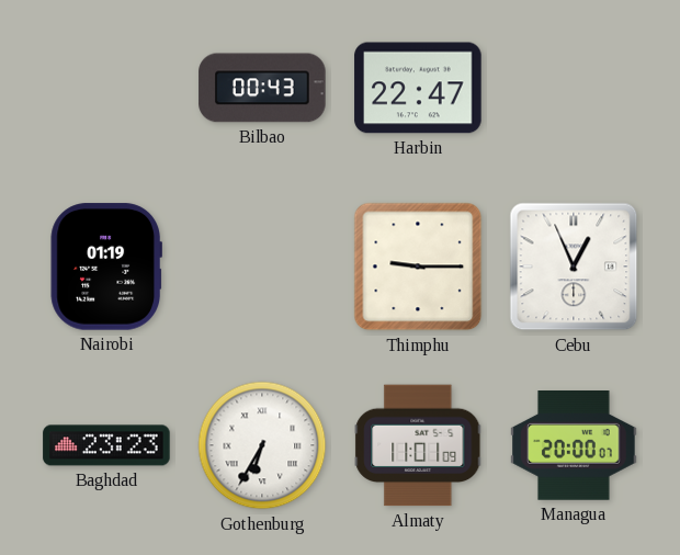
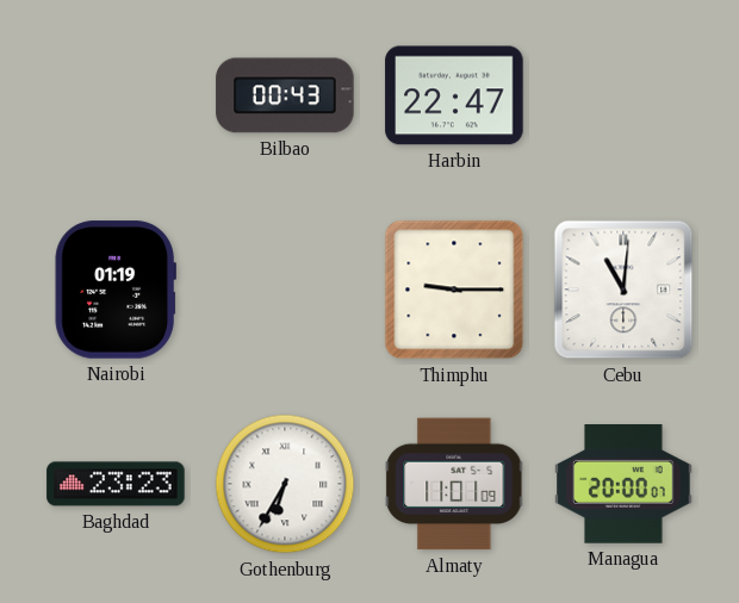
Cebu: 12:56 -> 11:01 (623, 290)
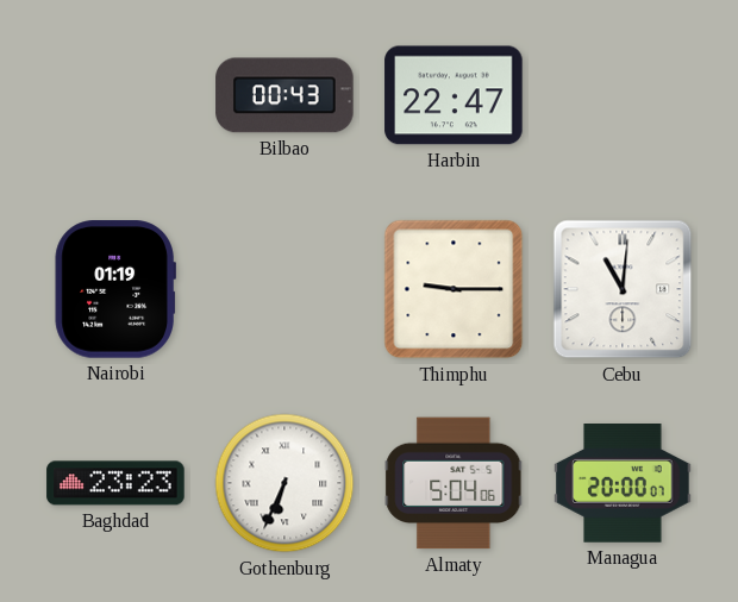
Gothenburg: 6:35 -> 6:34 (284, 483)
Almaty: 11:01 -> 5:04 (454, 483)
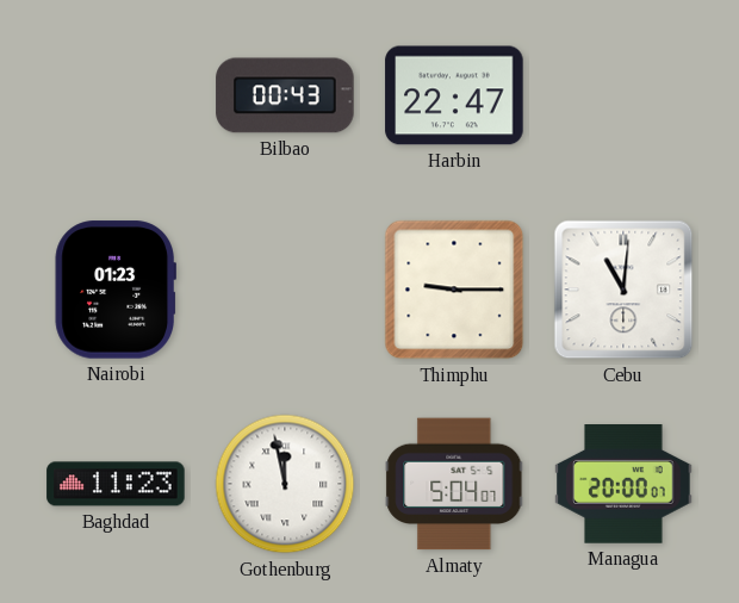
Nairobi: 01:19 -> 01:23 (116, 290)
Baghdad: 23:23 -> 11:23 (116, 484)
Gothenburg: 6:34 -> 11:58 (285, 484)
Almaty: 5:04:06 -> 5:04:07 (454, 484)
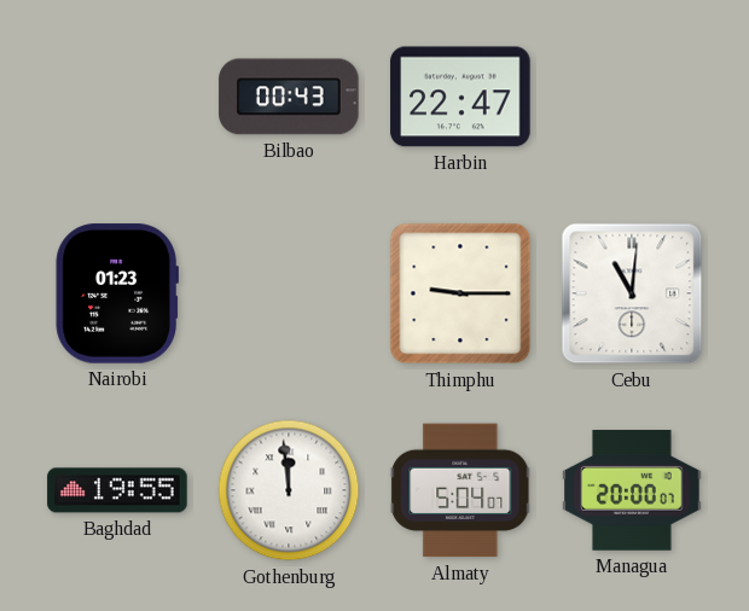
Baghdad: 11:23 -> 19:55 (117, 490)
Gothenburg: 11:58 -> 11:59 (289, 490)
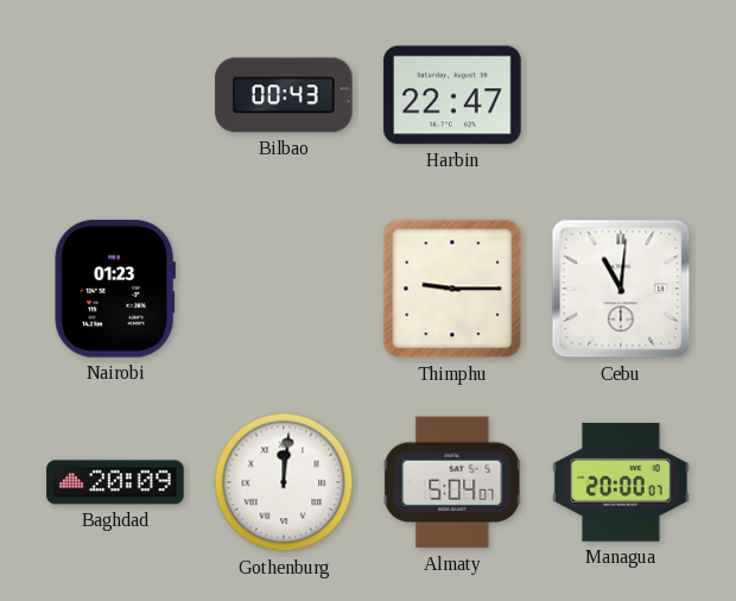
Baghdad: 19:55 -> 20:09 (115, 482)
Gothenburg: 11:59 -> 12:01 (284, 482)
